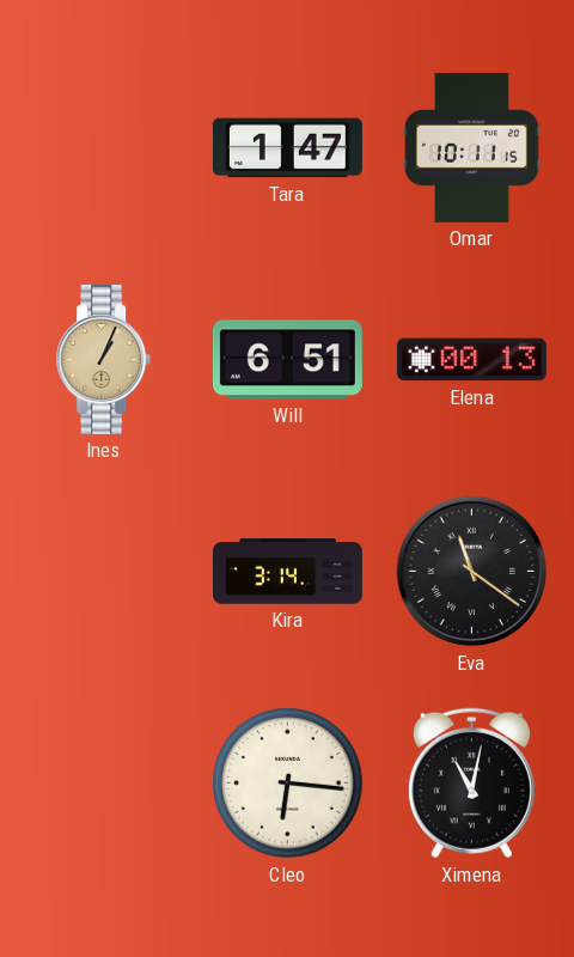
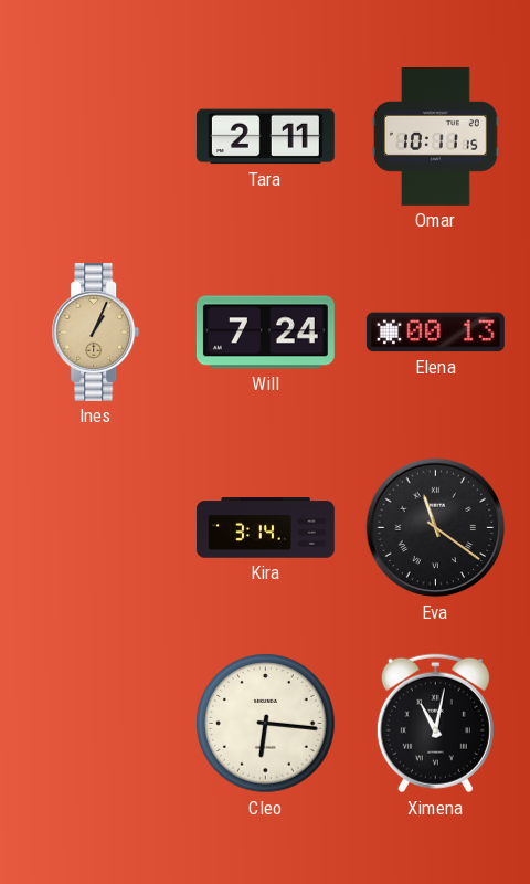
Tara: 1:47 -> 2:11 (265, 137)
Will: 6:51 -> 7:24 (265, 333)
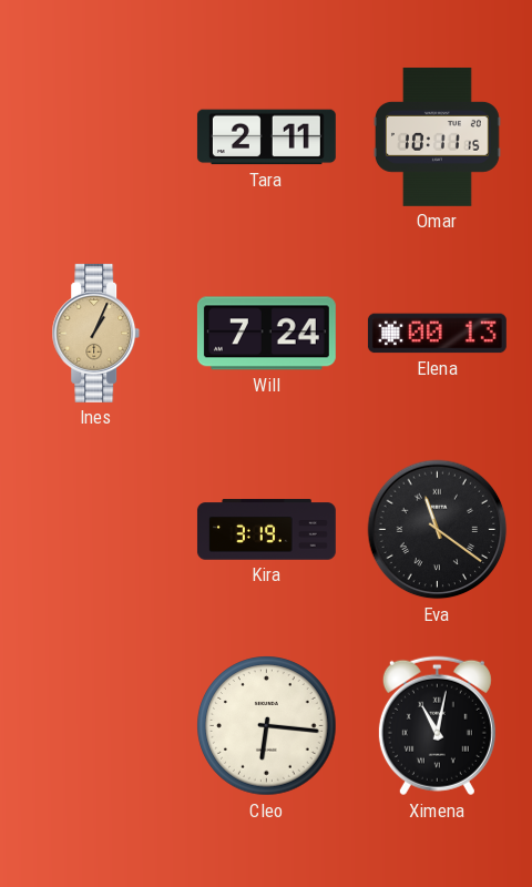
Kira: 3:14 -> 3:19 (266, 530)
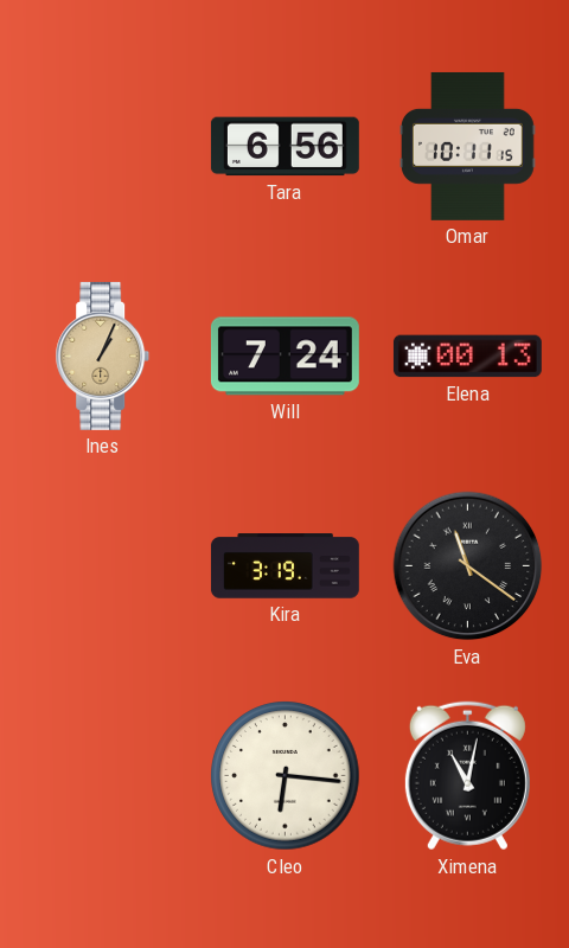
Tara: 2:11 -> 6:56 (284, 147)
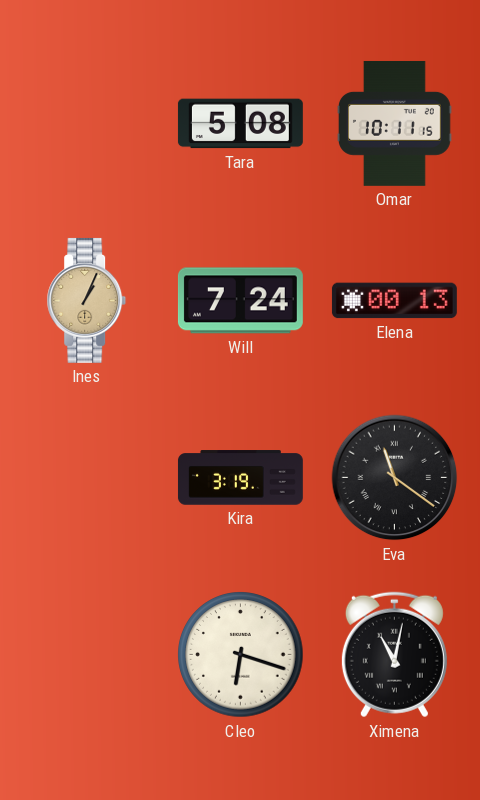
Tara: 6:56 -> 5:08 (240, 124)
Cleo: 6:16 -> 6:18 (241, 655)
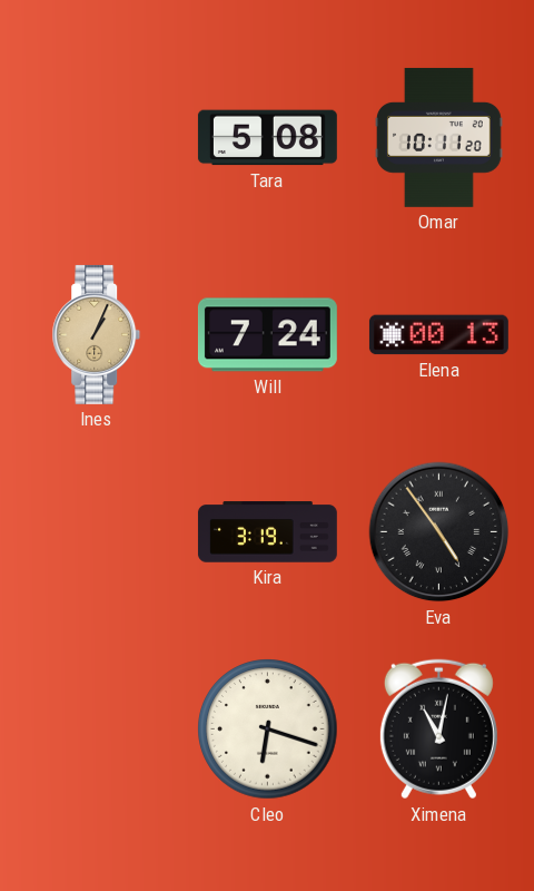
Omar: 10:11:15 -> 10:11:20 (438, 137)
Eva: 11:21 -> 4:54 (439, 532)
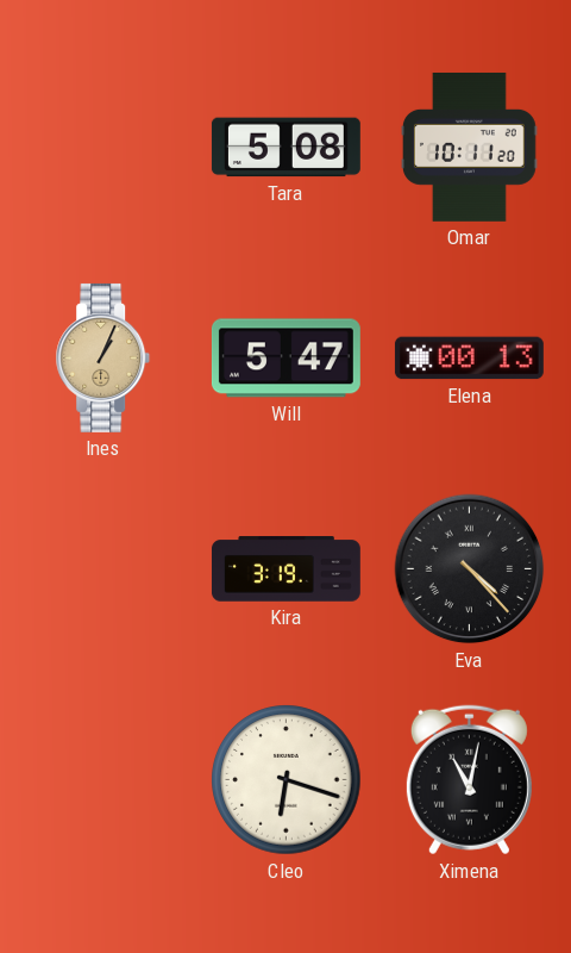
Will: 7:24 -> 5:47 (285, 359)
Eva: 4:54 -> 4:23 (470, 569)
